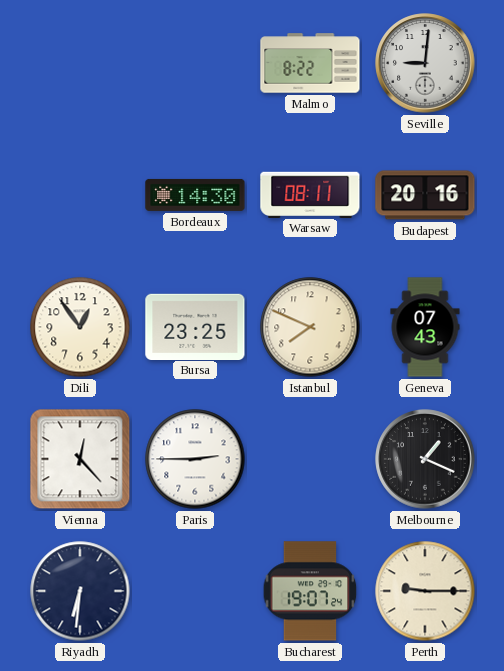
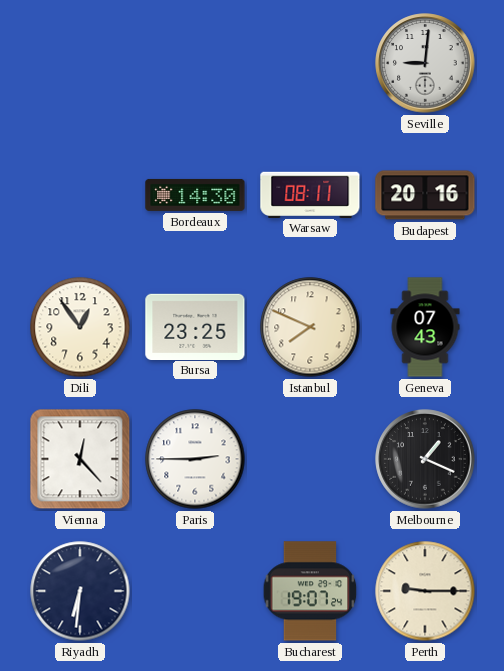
Malmo: 8:22 -> none (310, 63)
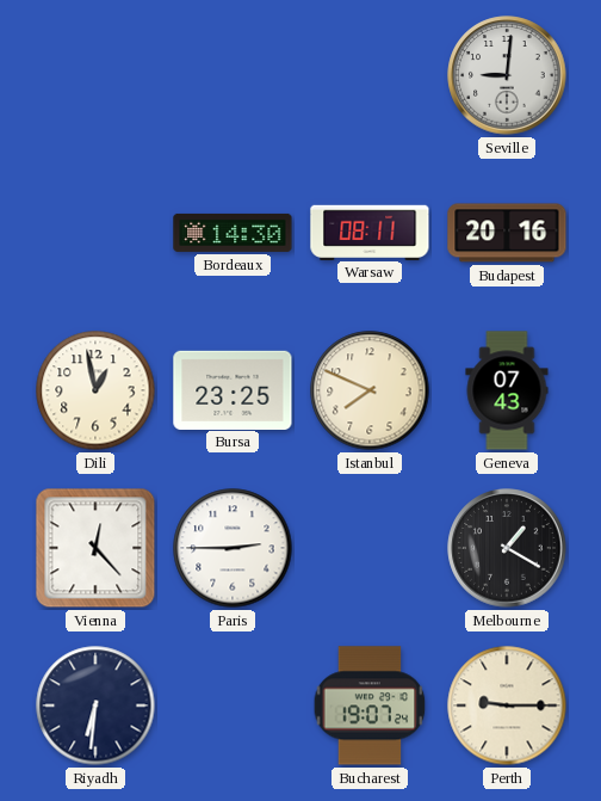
Dili: 12:54 -> 12:58 (95, 390)
Melbourne: 1:19 -> 1:20 (507, 548)
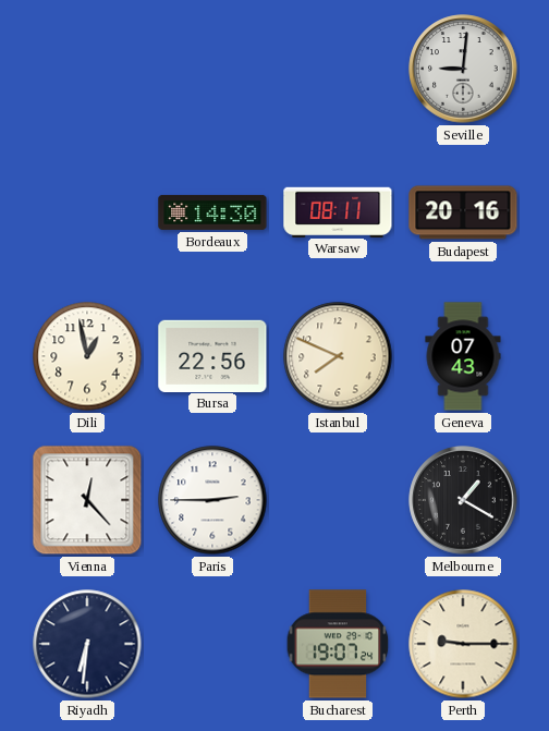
Bursa: 23:25 -> 22:56 (212, 355)
